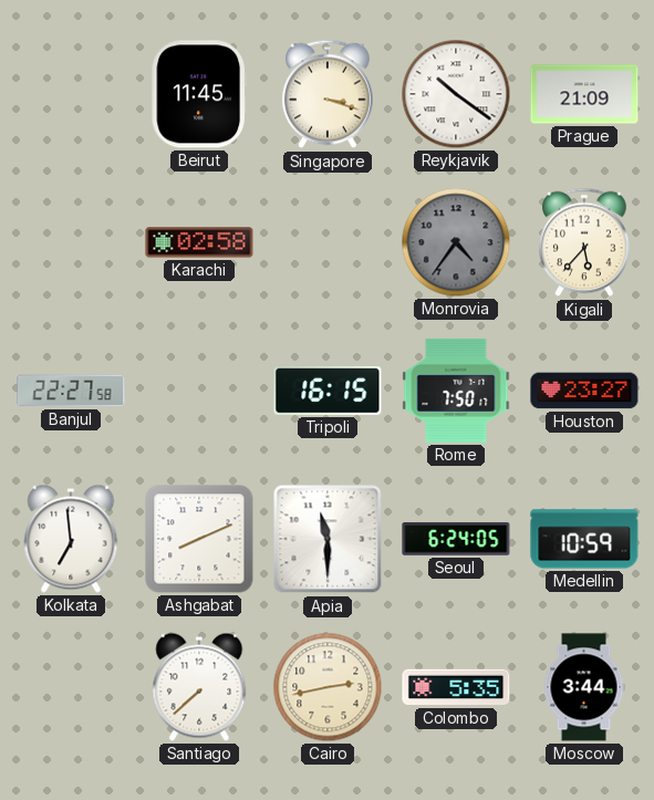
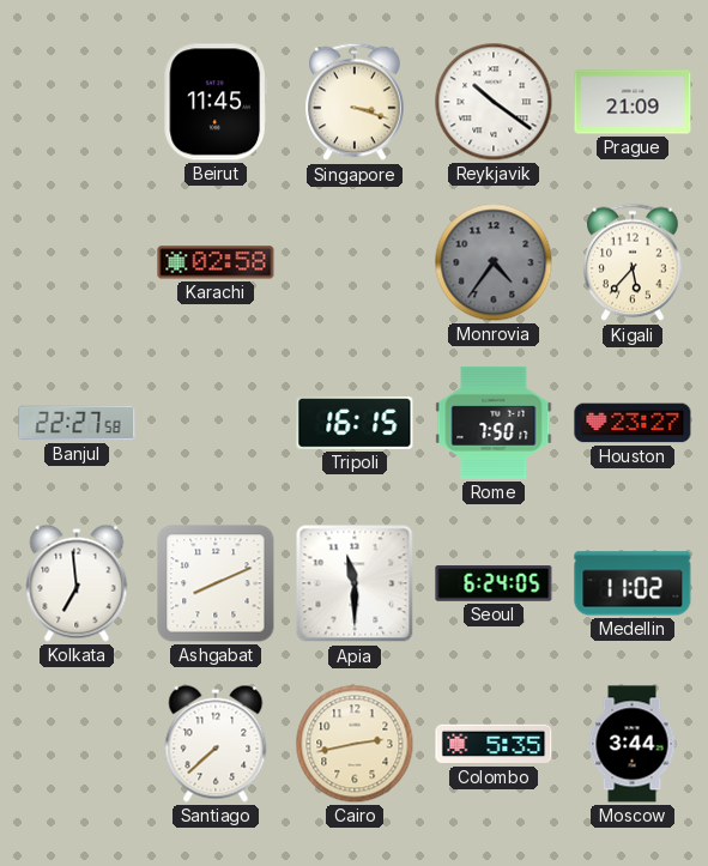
Medellin: 10:59 -> 11:02 (633, 583)
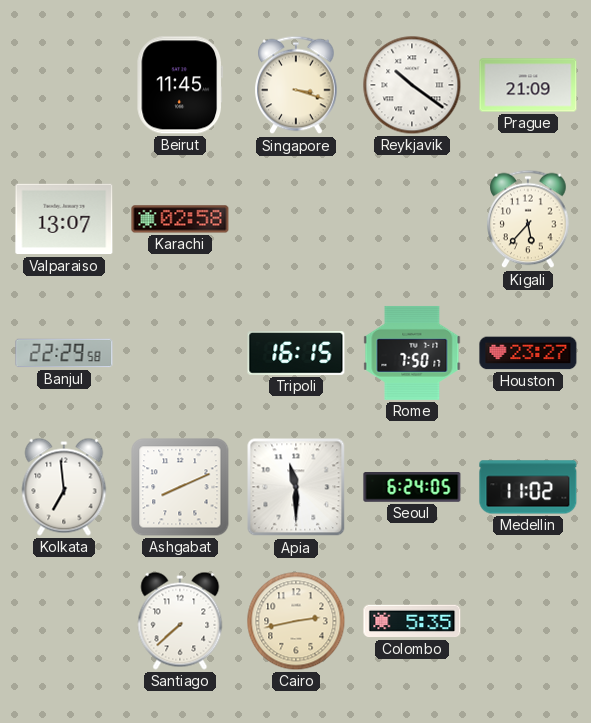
Valparaiso: none -> 13:07 (64, 219)
Monrovia: 4:36 -> none (494, 262)
Banjul: 22:27 -> 22:29 (64, 353)
Moscow: 3:44 -> none (633, 744)
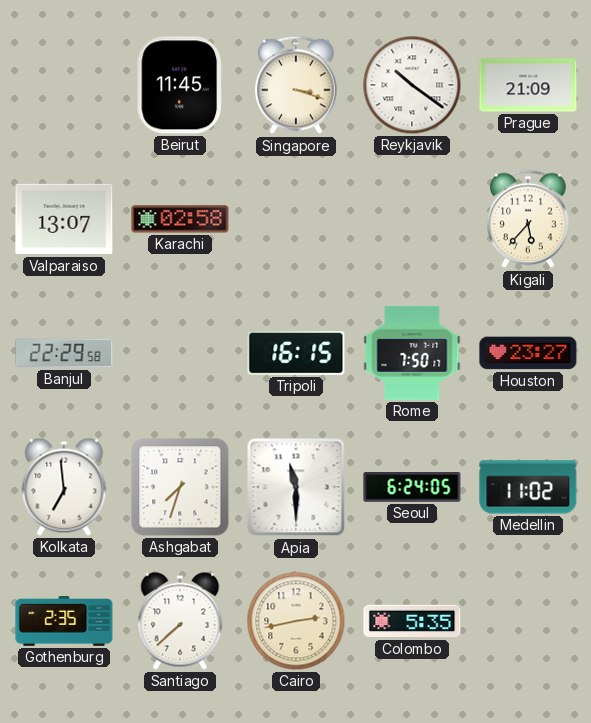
Ashgabat: 8:11 -> 7:33 (180, 487)
Gothenburg: none -> 2:35 (64, 622)
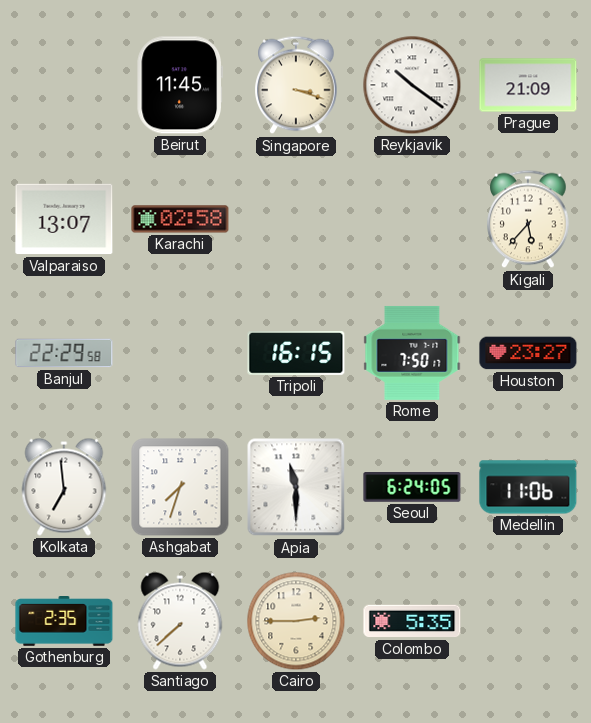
Medellin: 11:02 -> 11:06 (528, 487)
Cairo: 2:43 -> 2:45 (296, 621)
